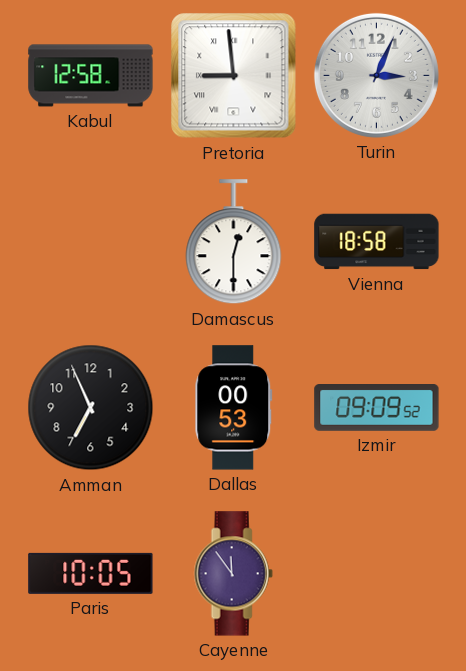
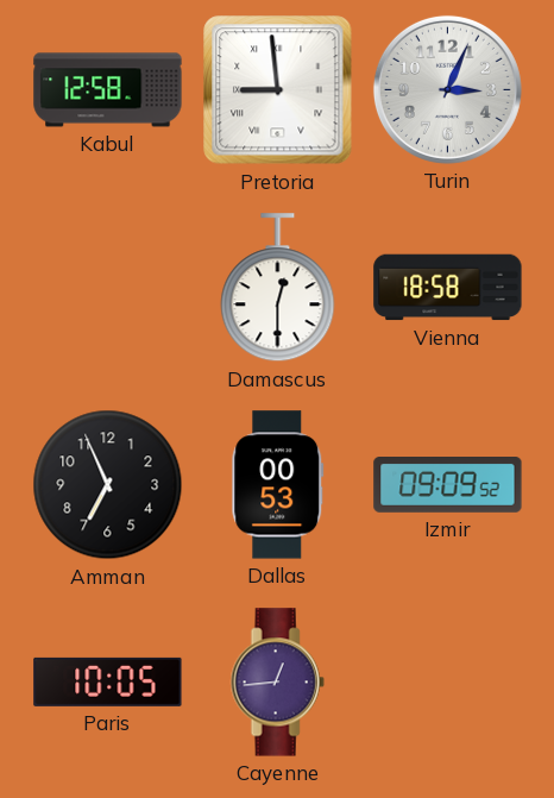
Cayenne: 11:54 -> 12:44 (277, 683)
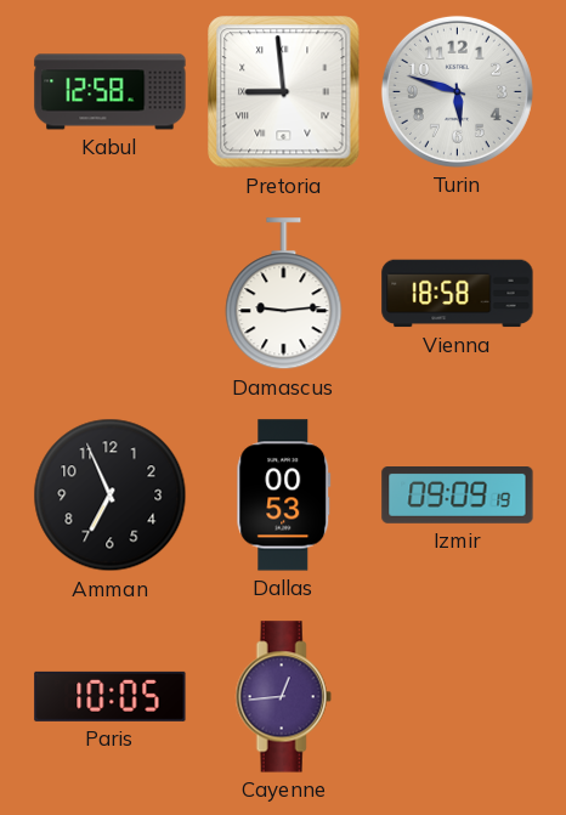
Turin: 3:04 -> 5:48 (457, 91)
Damascus: 12:30 -> 9:14 (284, 294)
Izmir: 09:09:52 -> 09:09:19 (458, 496)
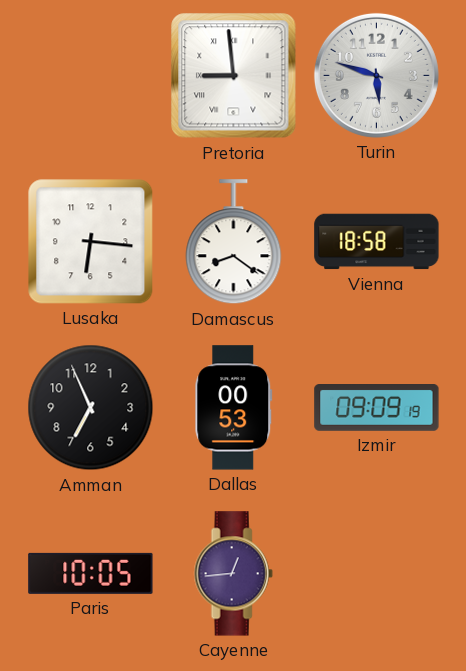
Kabul: 12:58 -> none (111, 92)
Lusaka: none -> 6:16 (91, 242)
Damascus: 9:14 -> 8:21 (234, 242)
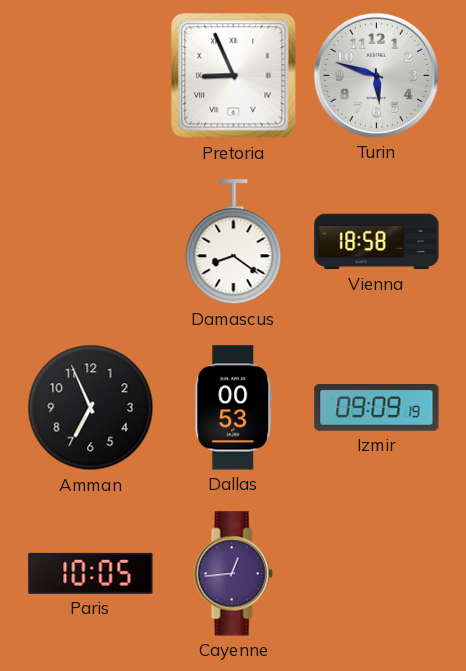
Pretoria: 8:59 -> 8:56 (234, 76)
Lusaka: 6:16 -> none (91, 242)
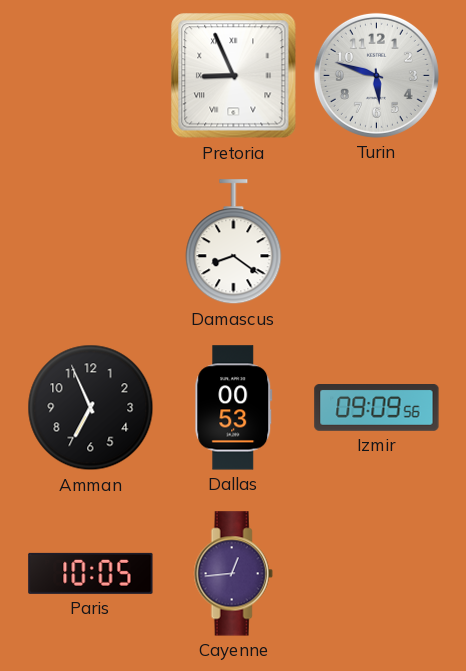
Vienna: 18:58 -> none (377, 242)
Izmir: 09:09:19 -> 09:09:56 (377, 408)
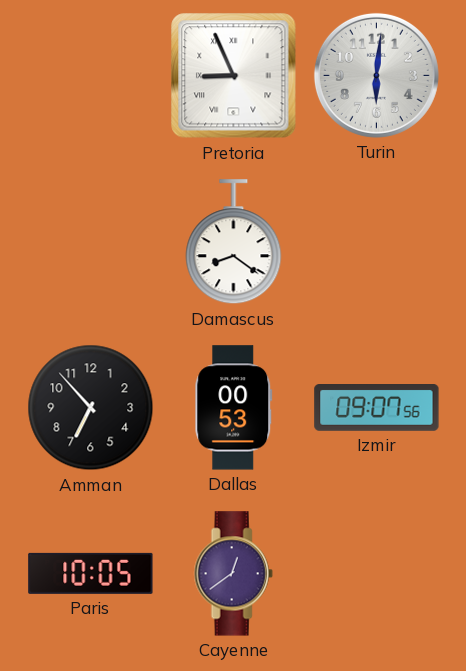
Turin: 5:48 -> 6:01 (376, 75)
Amman: 6:56 -> 6:53 (91, 408)
Izmir: 09:09 -> 09:07 (377, 408)
Cayenne: 12:44 -> 12:39 (233, 574)
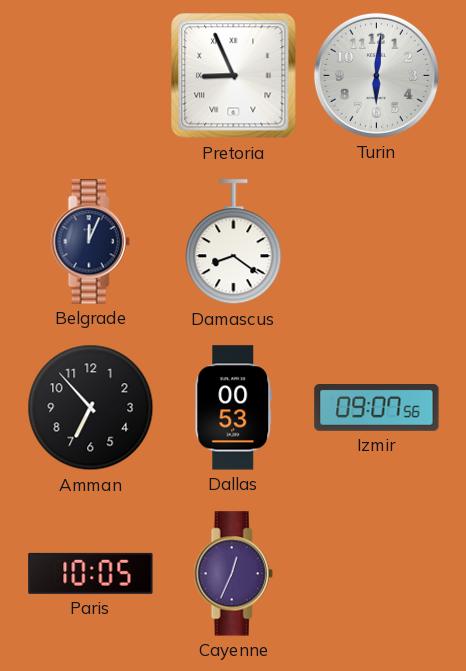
Belgrade: none -> 12:04 (90, 242)
Cayenne: 12:39 -> 12:34 (233, 574)
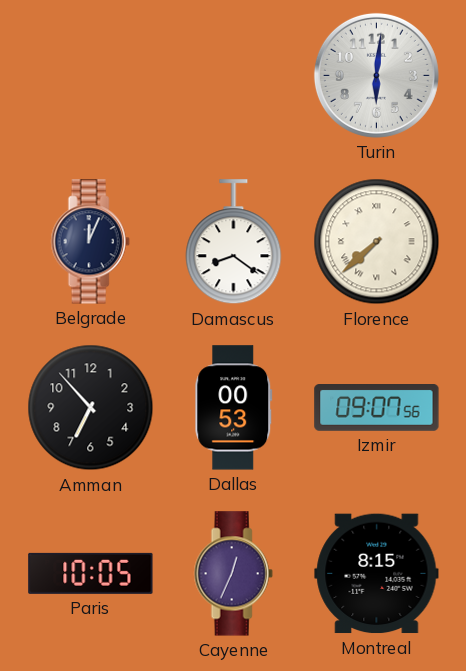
Pretoria: 8:56 -> none (234, 76)
Florence: none -> 7:38 (377, 242)
Montreal: none -> 8:15 (377, 574)
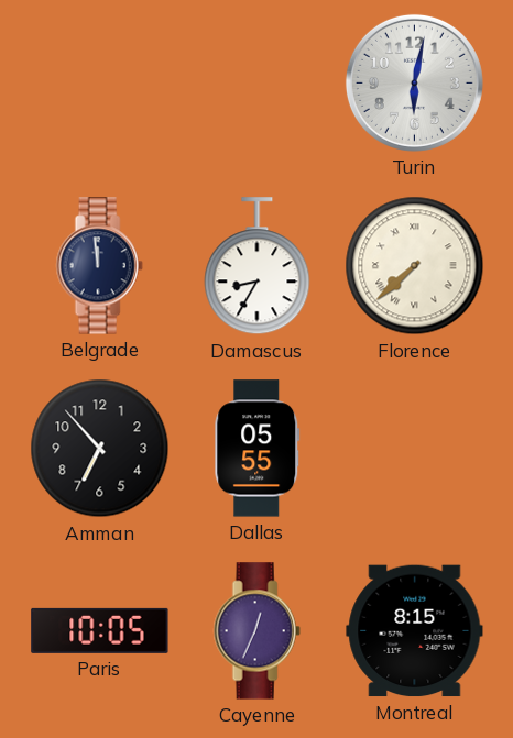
Turin: 6:01 -> 6:02 (414, 82)
Belgrade: 12:04 -> 11:59 (99, 266)
Damascus: 8:21 -> 8:35 (258, 266)
Dallas: 00:53 -> 05:55 (258, 449)
Izmir: 09:07 -> none (377, 408)
